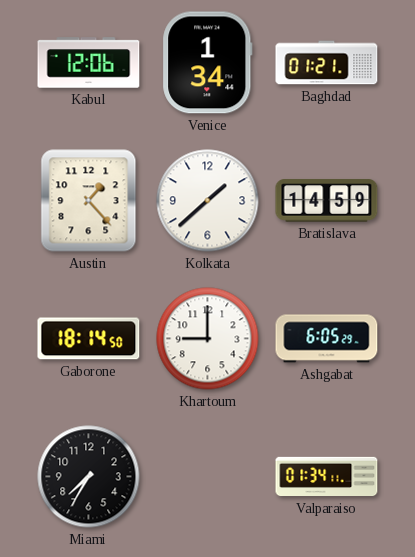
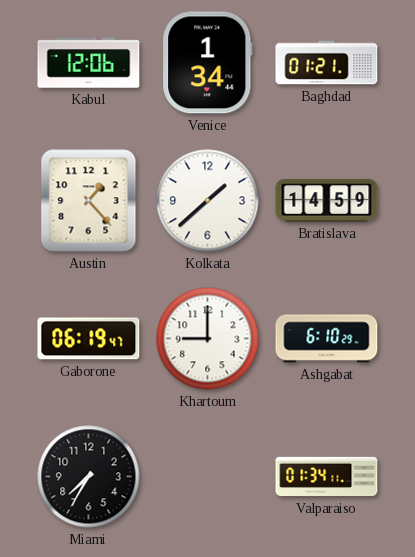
Gaborone: 18:14 -> 06:19 (89, 339)
Ashgabat: 6:05 -> 6:10 (327, 339)
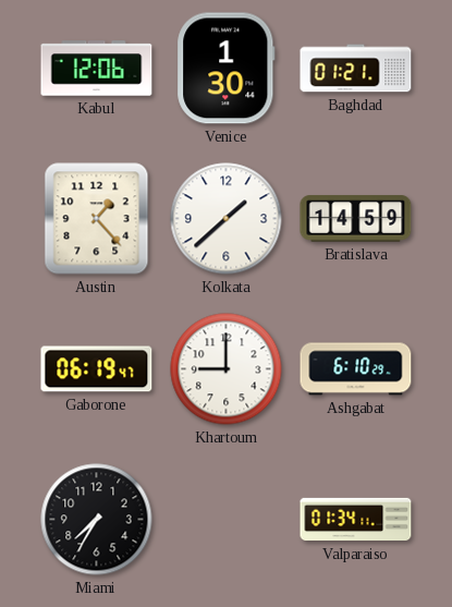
Venice: 1:34 -> 1:30 (227, 69)
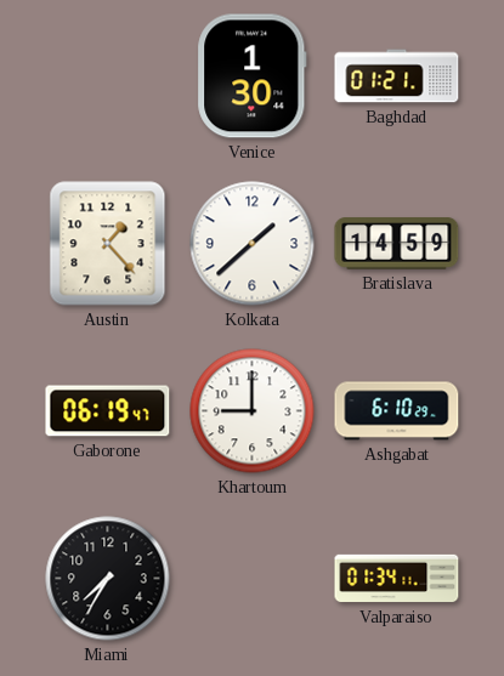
Kabul: 12:06 -> none (97, 69)
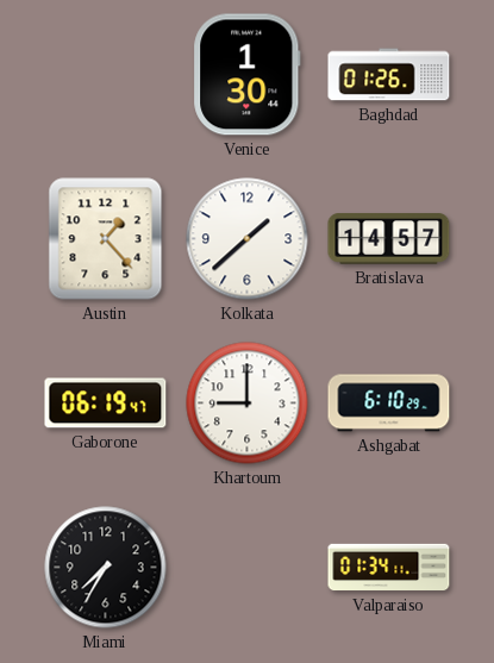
Baghdad: 01:21 -> 01:26 (389, 75)
Bratislava: 14:59 -> 14:57 (389, 239)
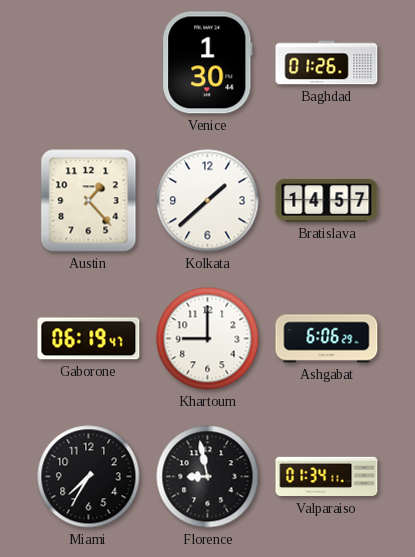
Ashgabat: 6:10 -> 6:06 (327, 339)
Florence: none -> 8:58 (208, 477)
